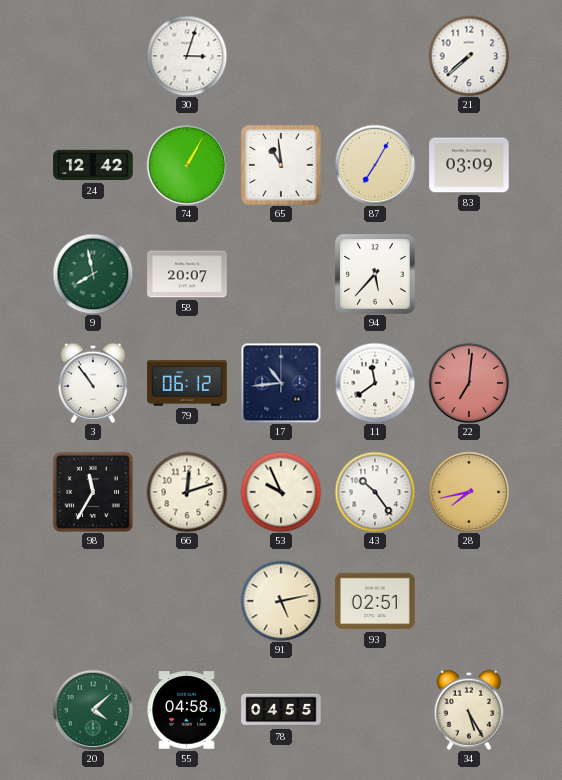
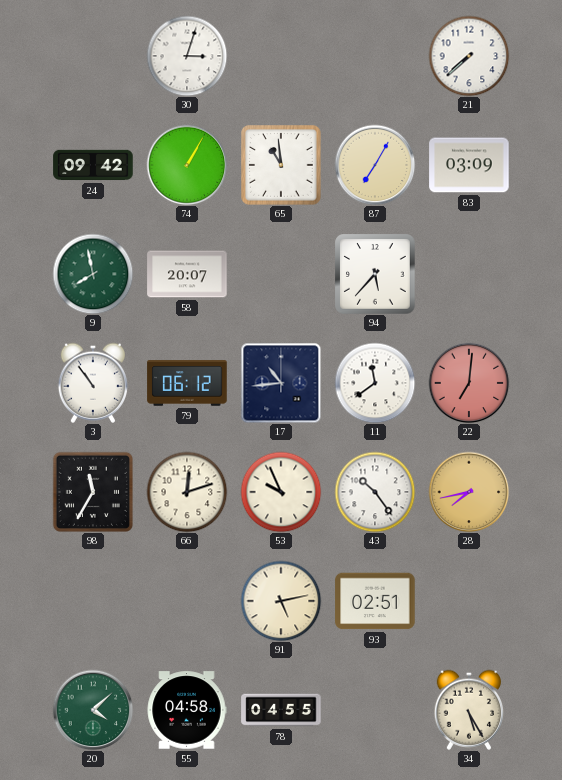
24: 12:42 -> 09:42 (93, 165)
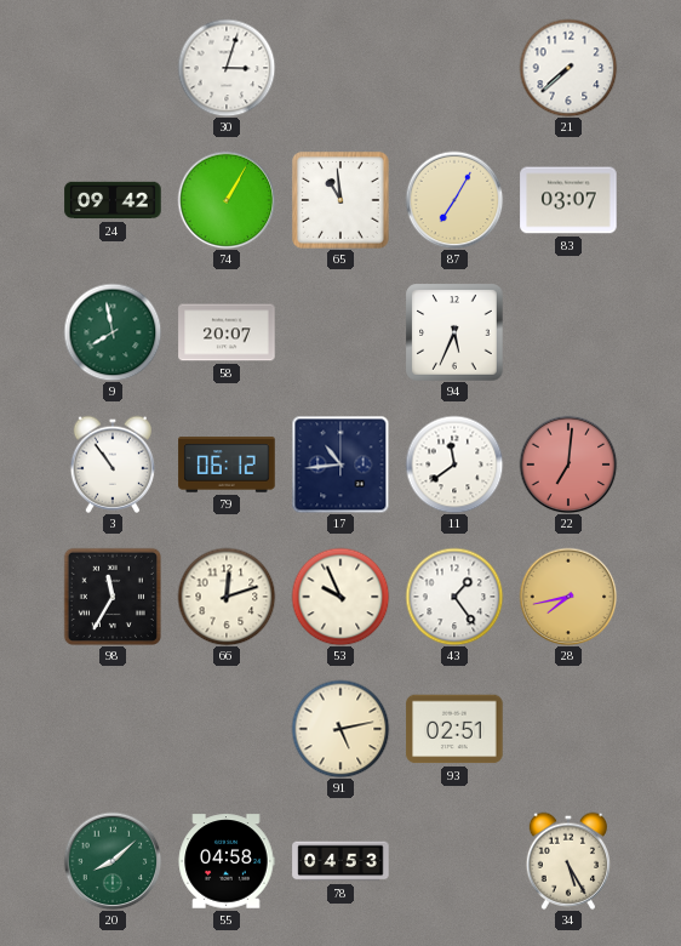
83: 03:09 -> 03:07 (568, 200)
94: 5:37 -> 5:34 (454, 332)
43: 10:24 -> 1:24 (454, 597)
20: 4:08 -> 8:08 (113, 861)
78: 04:55 -> 04:53 (340, 861)
